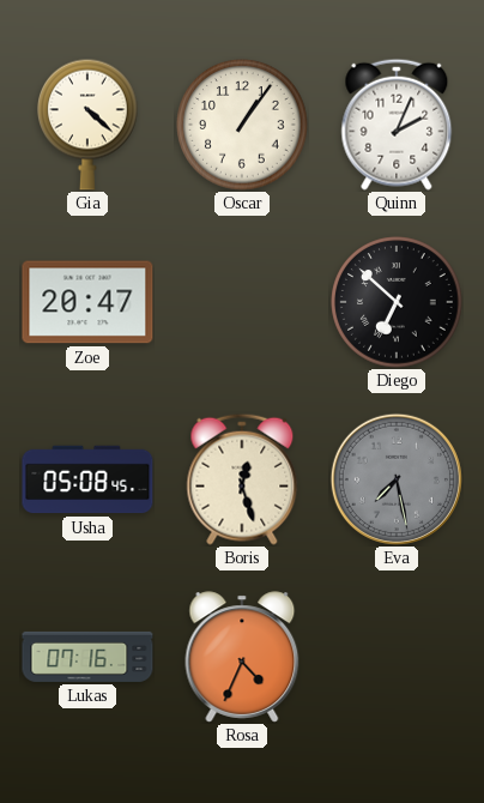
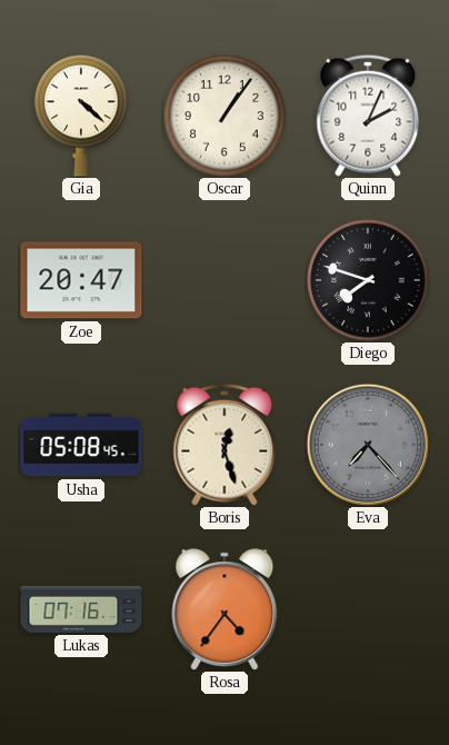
Diego: 6:52 -> 7:48 (368, 280)
Eva: 7:28 -> 7:23 (368, 445)
Rosa: 4:34 -> 4:36 (225, 609)
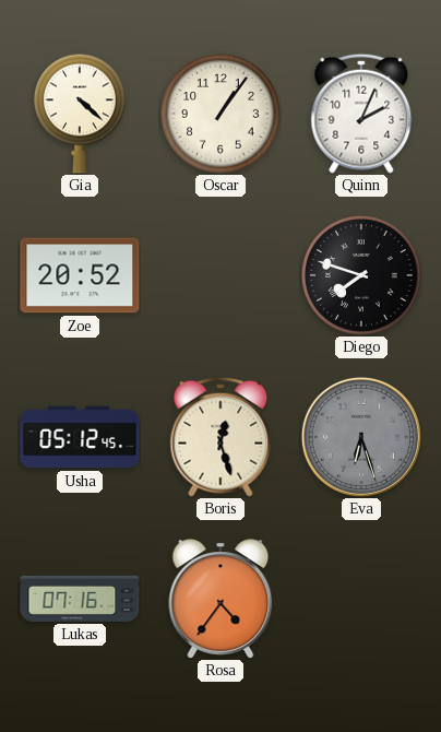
Zoe: 20:47 -> 20:52 (80, 275)
Usha: 05:08 -> 05:12 (80, 437)
Eva: 7:23 -> 6:27 (361, 437)
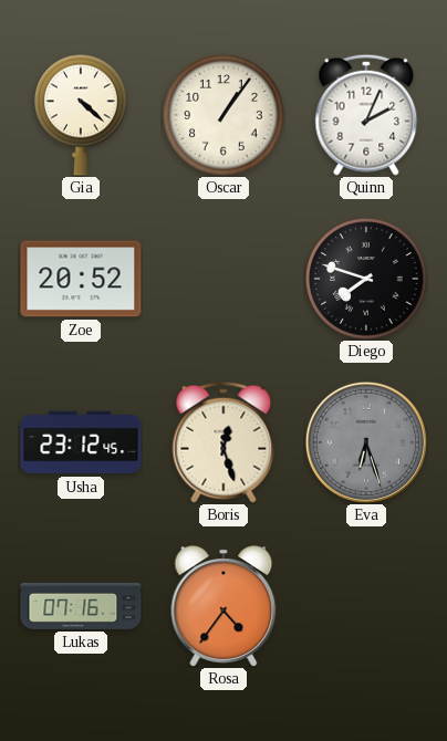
Usha: 05:12 -> 23:12 (81, 442)
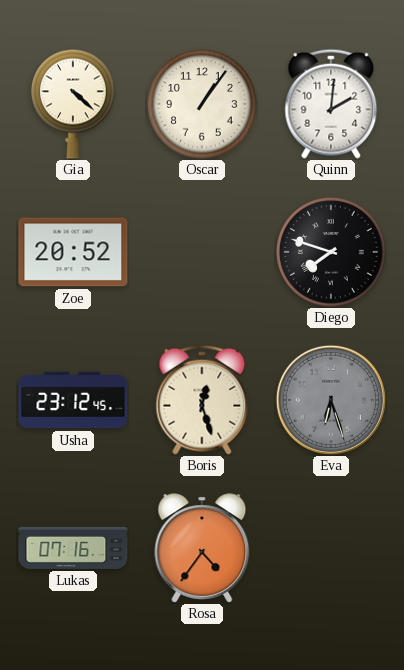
Quinn: 2:04 -> 2:01 (331, 104)
